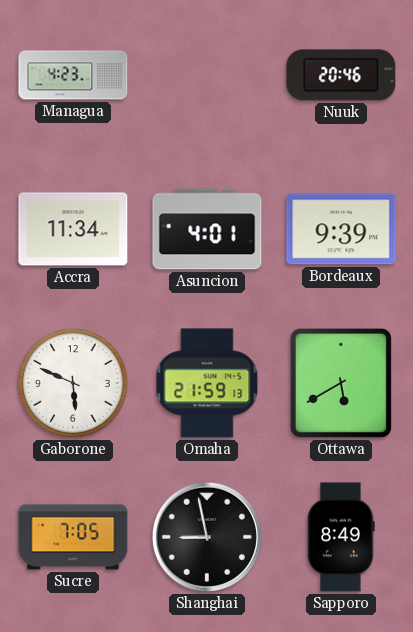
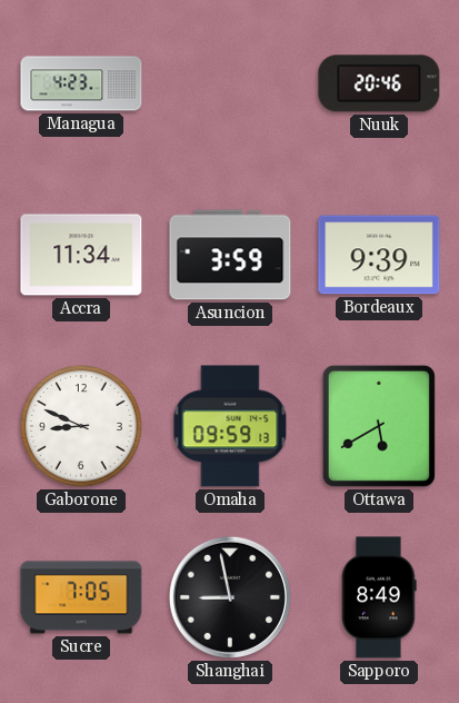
Asuncion: 4:01 -> 3:59 (230, 255)
Gaborone: 5:49 -> 8:49 (81, 426)
Omaha: 21:59 -> 09:59 (230, 426)
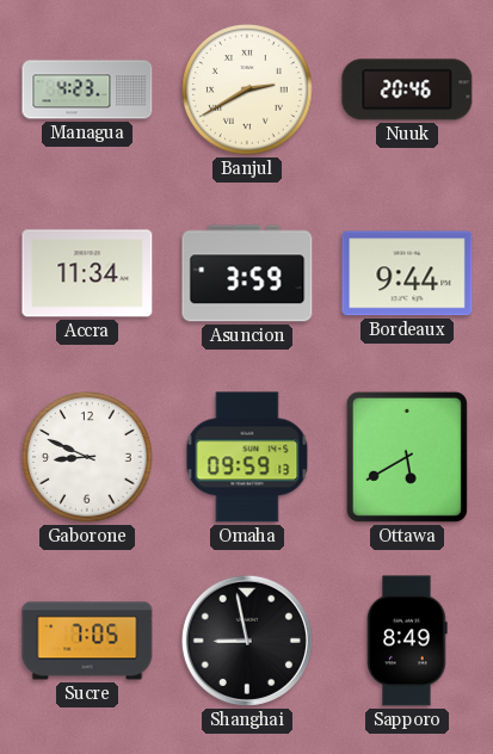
Banjul: none -> 2:40 (247, 89)
Bordeaux: 9:39 -> 9:44 (407, 273)
